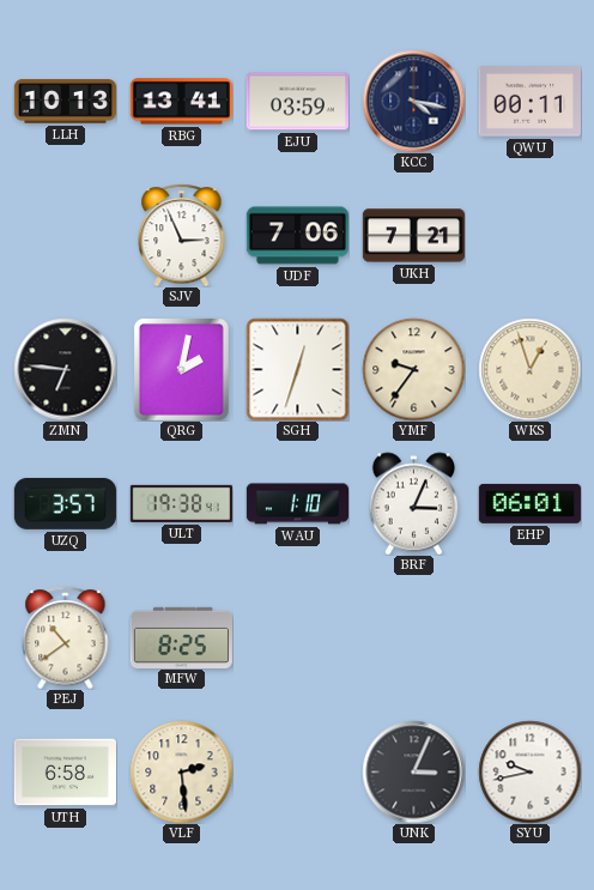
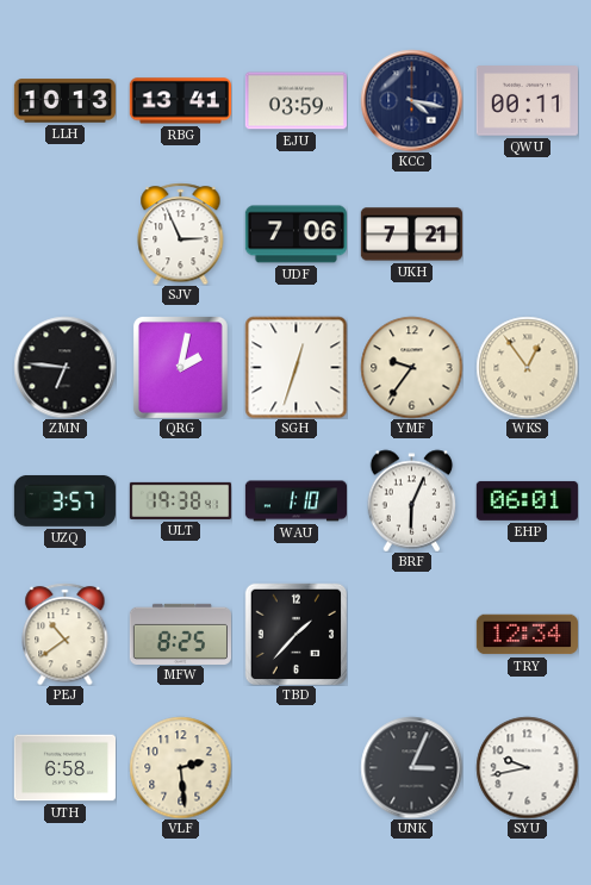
WKS: 12:57 -> 12:54 (527, 367)
BRF: 3:04 -> 6:04 (412, 500)
TBD: none -> 1:37 (295, 634)
TRY: none -> 12:34 (527, 635)
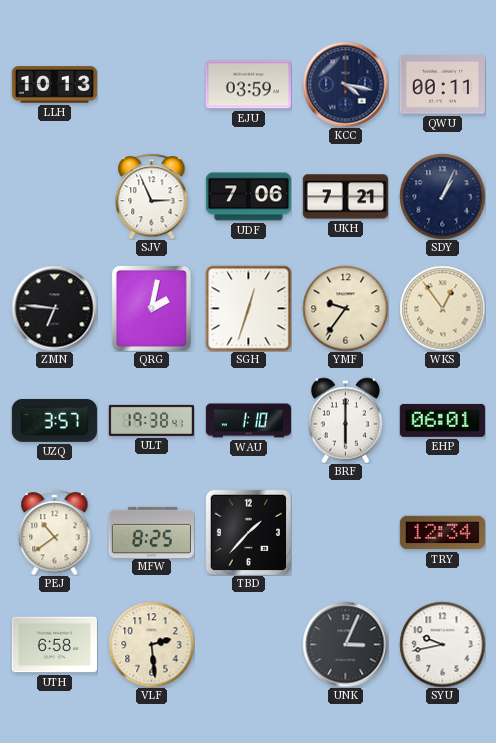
RBG: 13:41 -> none (180, 101)
SDY: none -> 1:04 (442, 196)
BRF: 6:04 -> 6:00 (346, 420)
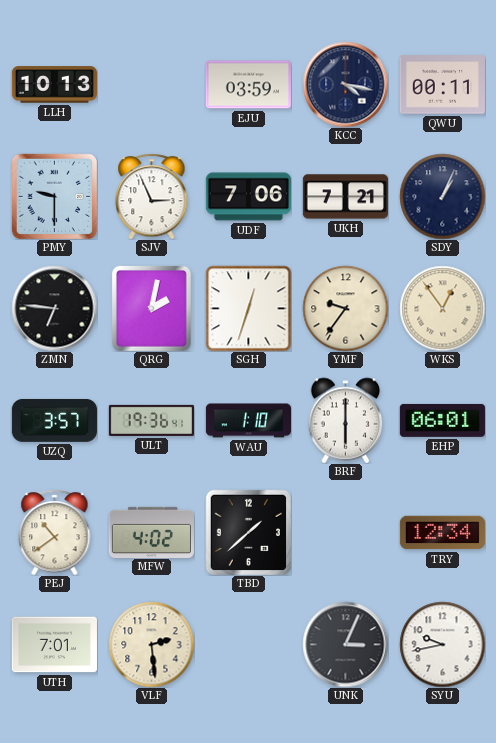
PMY: none -> 9:30 (54, 196)
ULT: 19:38 -> 19:36 (151, 420)
MFW: 8:25 -> 4:02 (151, 532)
TBD: 1:37 -> 1:38 (248, 532)
UTH: 6:58 -> 7:01 (54, 645)
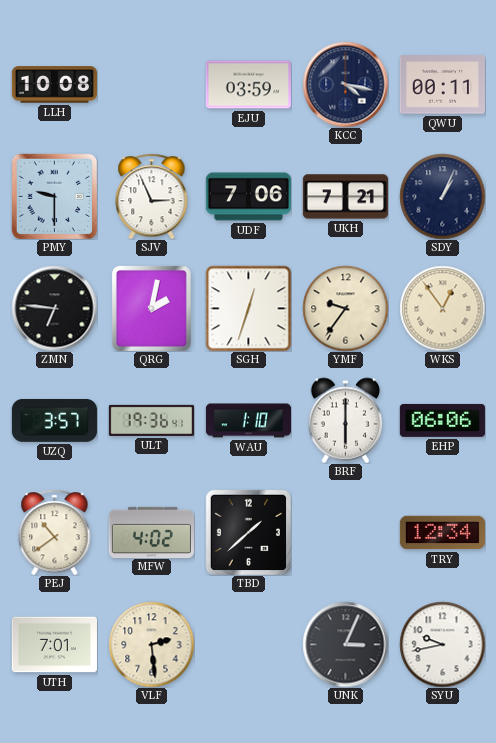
LLH: 10:13 -> 10:08 (54, 85)
EHP: 06:01 -> 06:06 (442, 420)
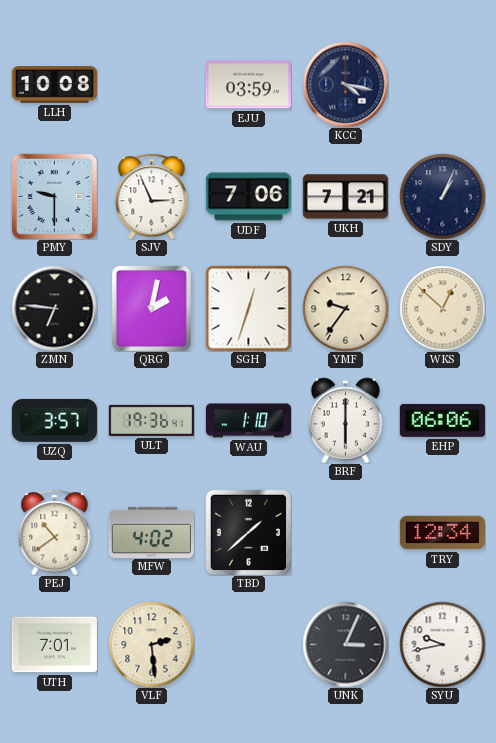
QWU: 00:11 -> none (442, 85)
WKS: 12:54 -> 12:52 (442, 308)
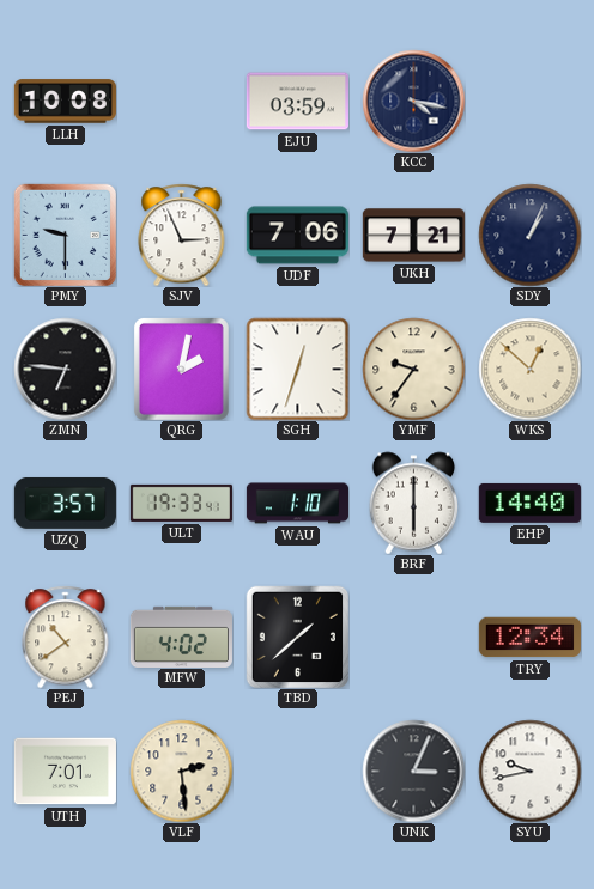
ULT: 19:36 -> 19:33 (181, 503)
EHP: 06:06 -> 14:40 (529, 503)
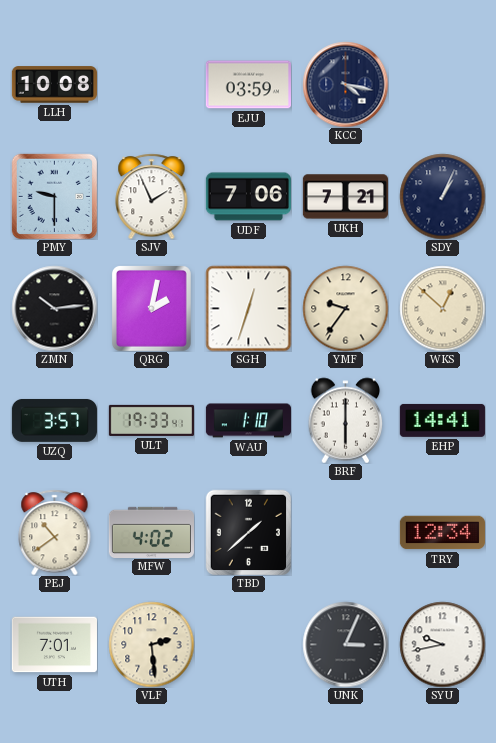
SJV: 2:56 -> 1:56 (152, 196)
ZMN: 6:46 -> 10:14 (54, 308)
EHP: 14:40 -> 14:41 (442, 420)
